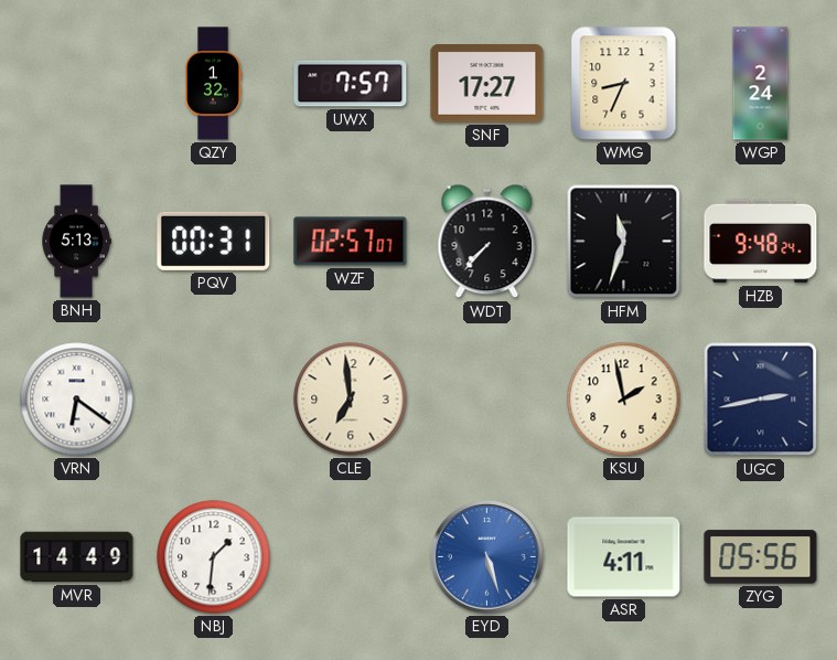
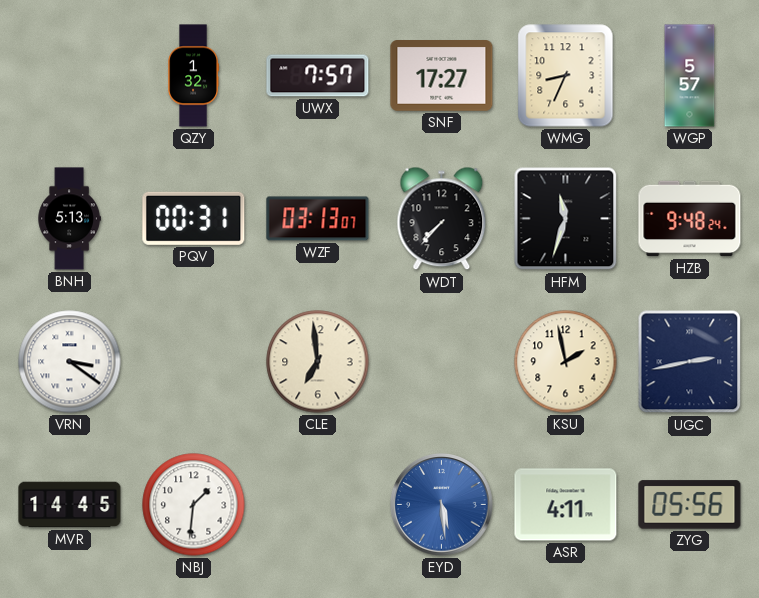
WGP: 2:24 -> 5:57 (690, 76)
WZF: 02:57 -> 03:13 (318, 219)
VRN: 6:21 -> 3:21 (70, 362)
MVR: 14:49 -> 14:45 (70, 505)
EYD: 5:27 -> 5:29 (442, 505)
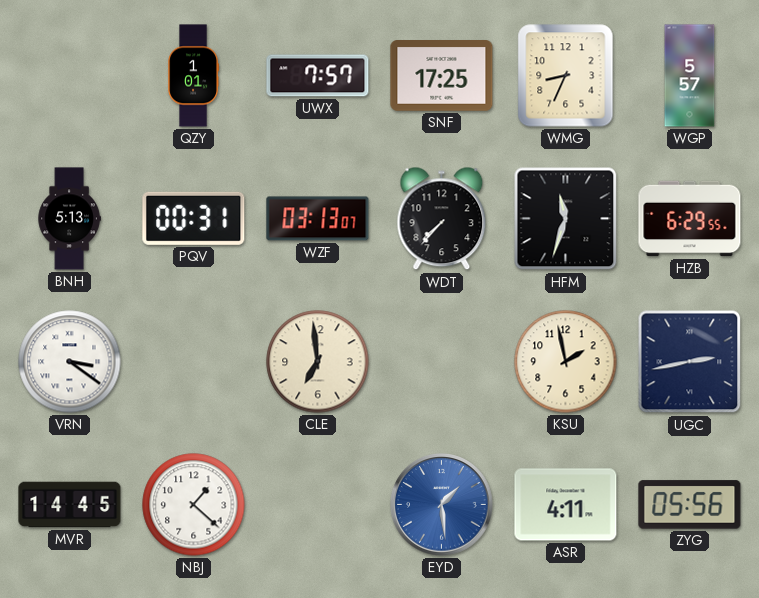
QZY: 1:32 -> 1:01 (193, 76)
SNF: 17:27 -> 17:25 (442, 76)
HZB: 9:48 -> 6:29 (690, 219)
NBJ: 1:31 -> 1:22 (194, 505)
EYD: 5:29 -> 1:29 (442, 505)
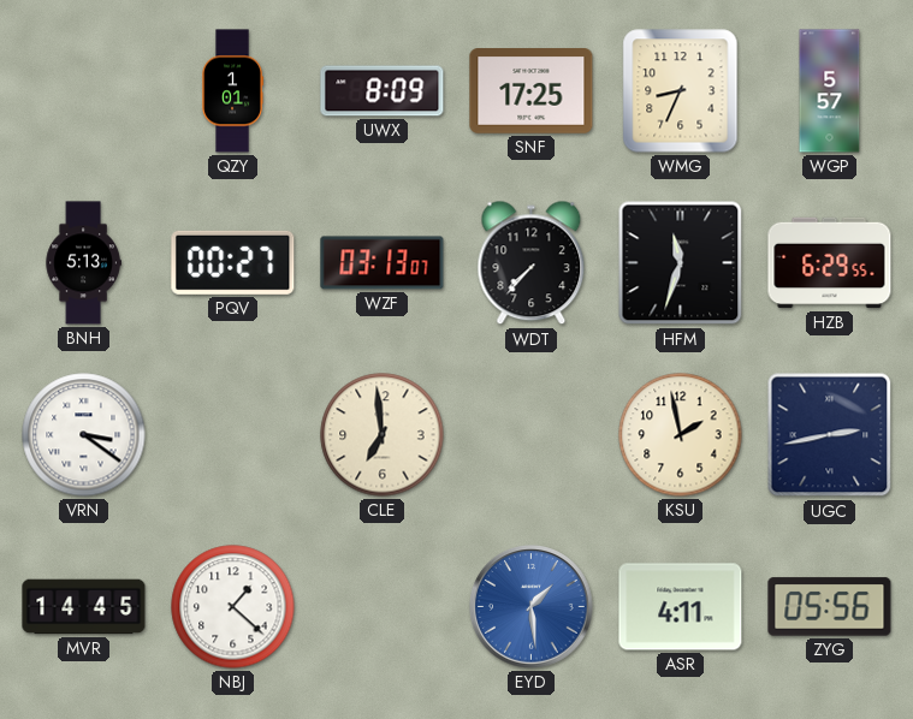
UWX: 7:57 -> 8:09 (383, 91)
PQV: 00:31 -> 00:27 (233, 262)
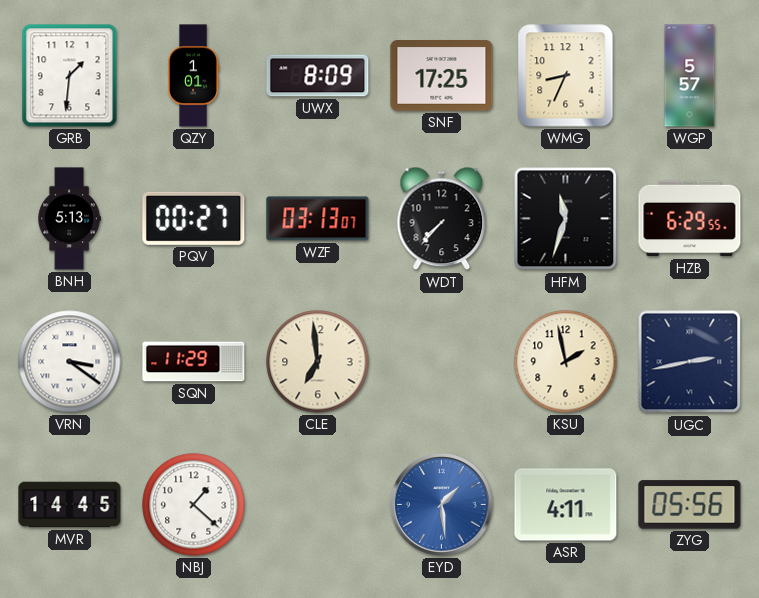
GRB: none -> 1:31 (70, 76)
SQN: none -> 11:29 (194, 362)
